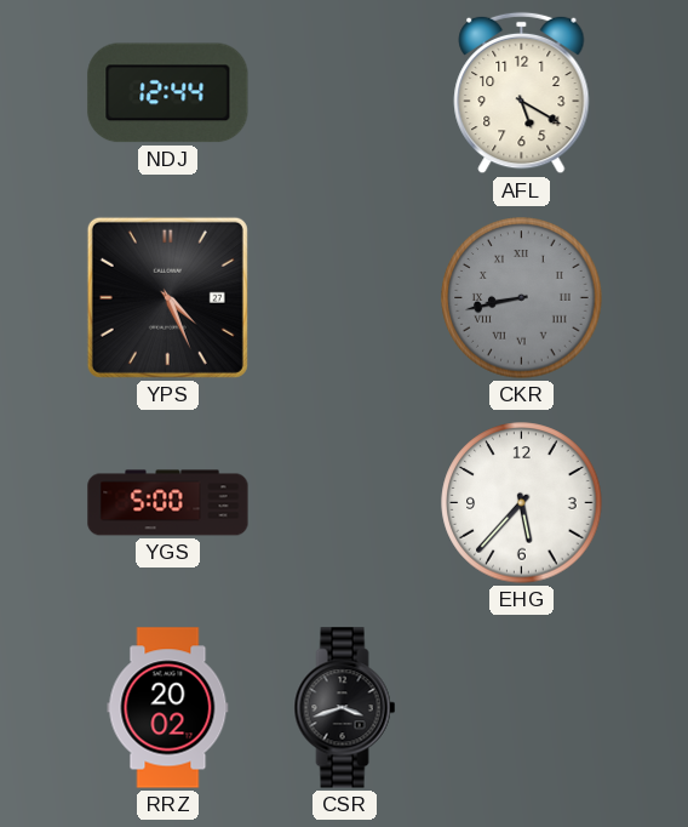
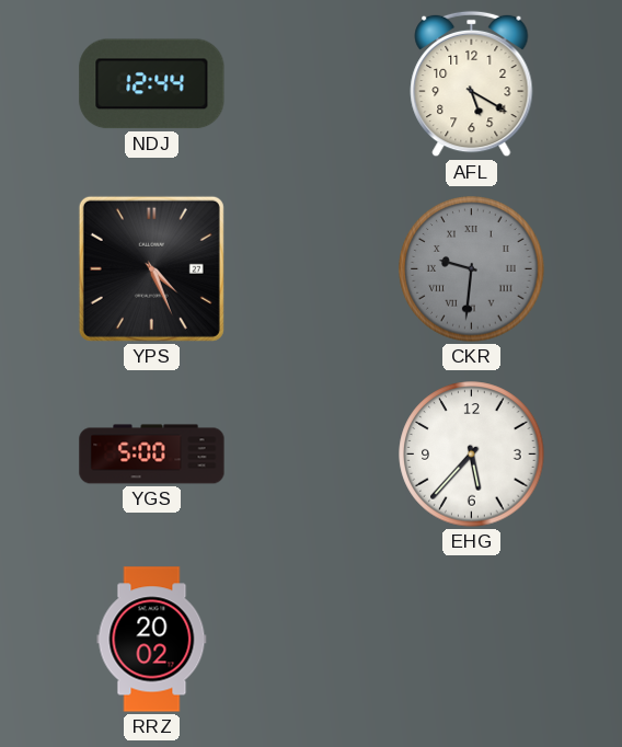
CKR: 8:43 -> 9:31 (472, 269)
CSR: 3:42 -> none (345, 708)
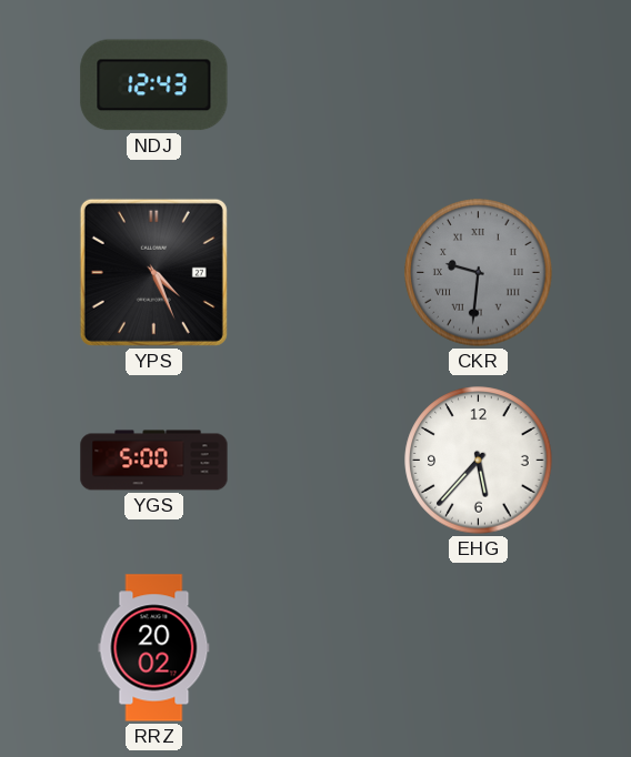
NDJ: 12:44 -> 12:43 (154, 85)
AFL: 5:20 -> none (472, 84)
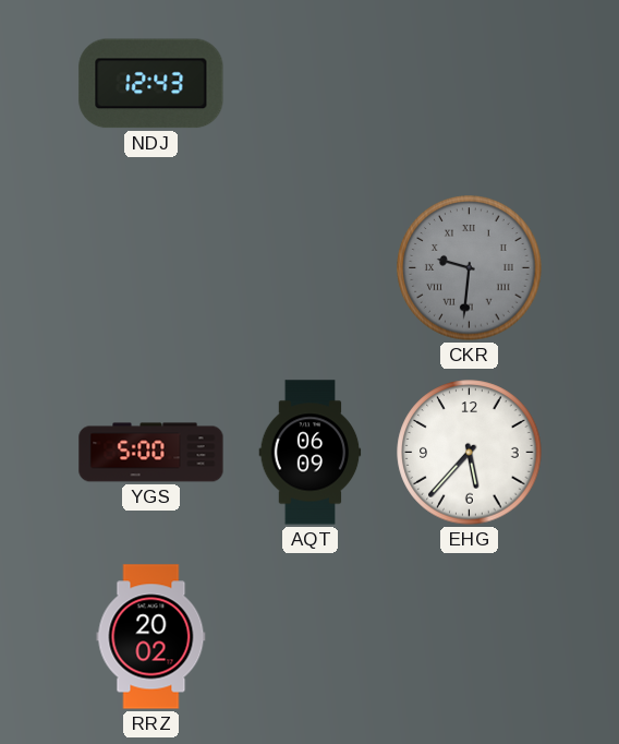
YPS: 4:26 -> none (153, 272)
AQT: none -> 06:09 (311, 453)
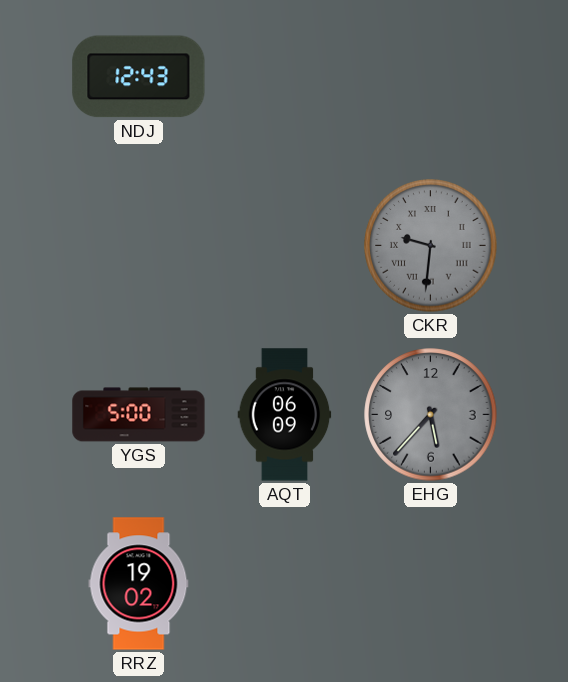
EHG dial: white -> grey (431, 415)
RRZ: 20:02 -> 19:02 (139, 584)
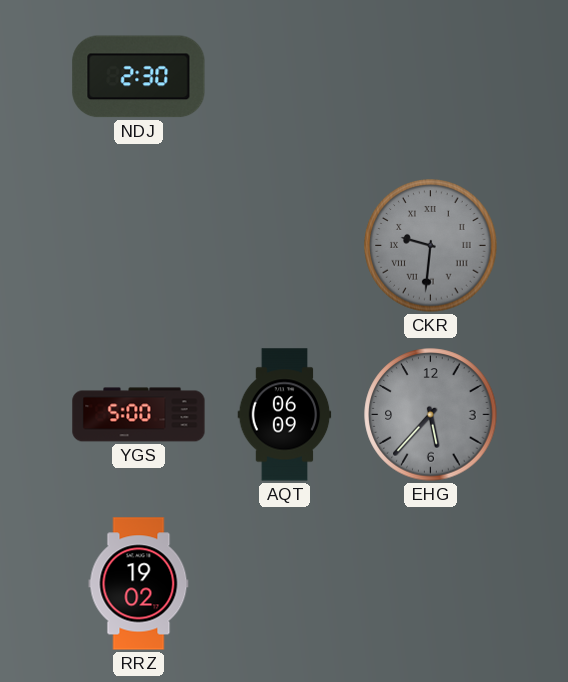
NDJ: 12:43 -> 2:30 (139, 77)
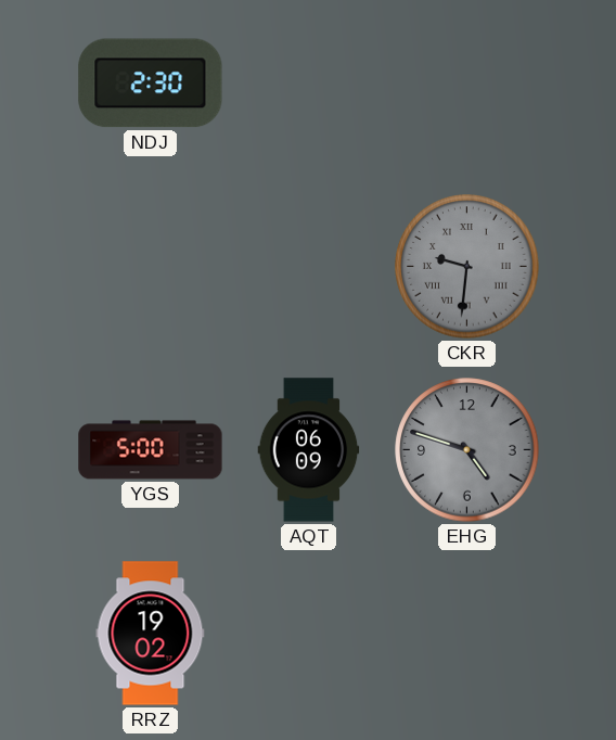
EHG: 5:37 -> 4:48 (467, 450)
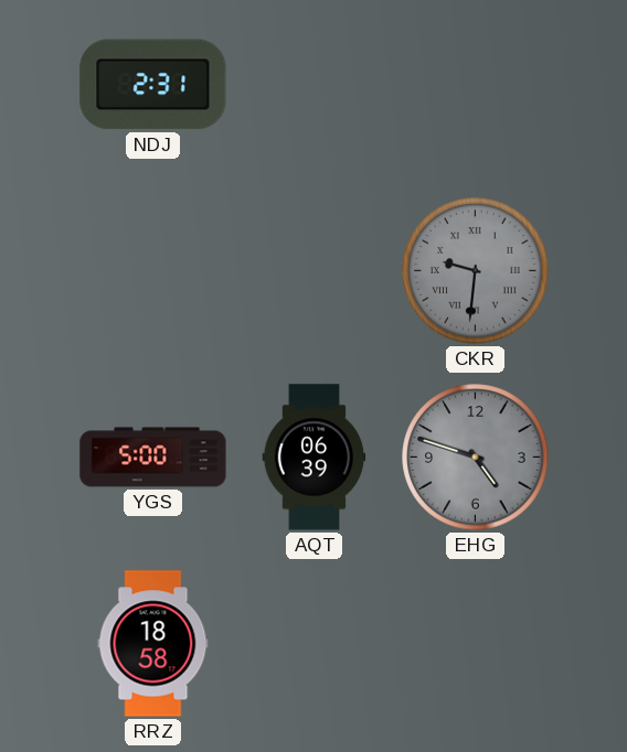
NDJ: 2:30 -> 2:31 (153, 85)
AQT: 06:09 -> 06:39 (315, 458)
RRZ: 19:02 -> 18:58 (153, 644)
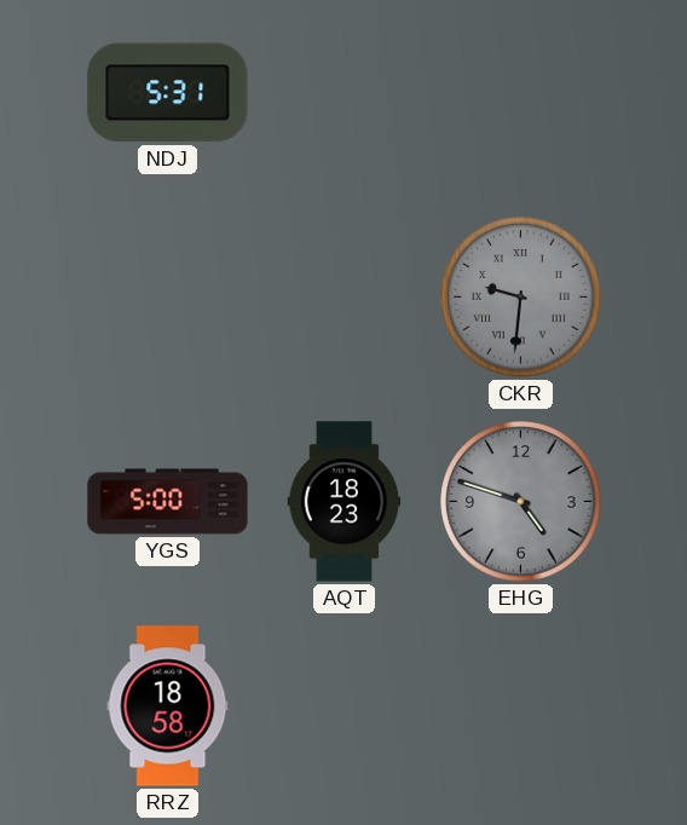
NDJ: 2:31 -> 5:31 (168, 93)
AQT: 06:39 -> 18:23 (345, 502)
